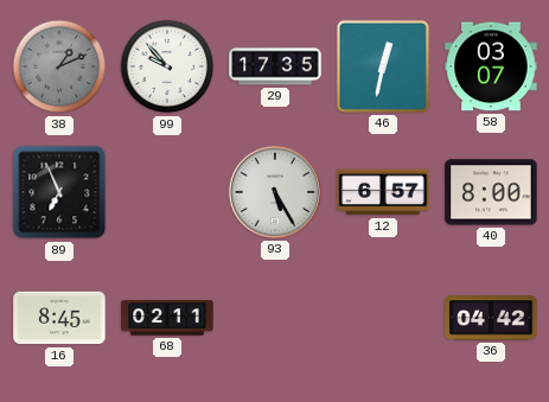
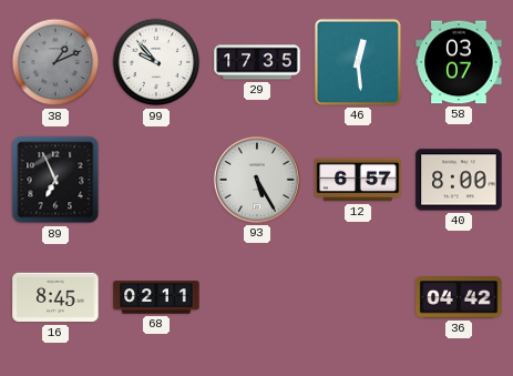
46: 12:32 -> 12:29 (358, 62)
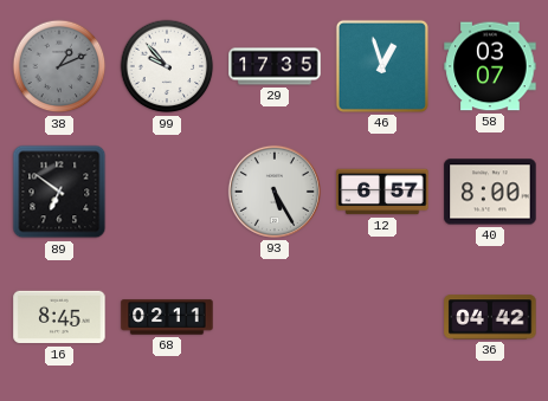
46: 12:29 -> 12:57 (382, 66)
89: 6:56 -> 6:51 (59, 192)
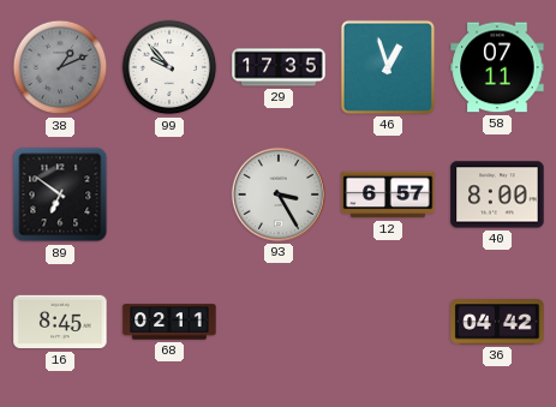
58: 03:07 -> 07:11 (497, 67)
93: 5:25 -> 3:25 (279, 194)
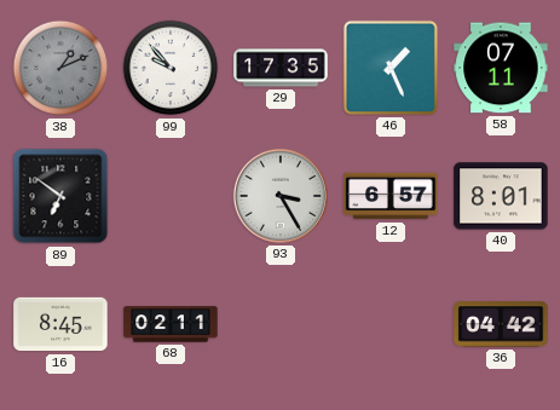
46: 12:57 -> 1:26 (391, 68)
40: 8:00 -> 8:01 (501, 196)
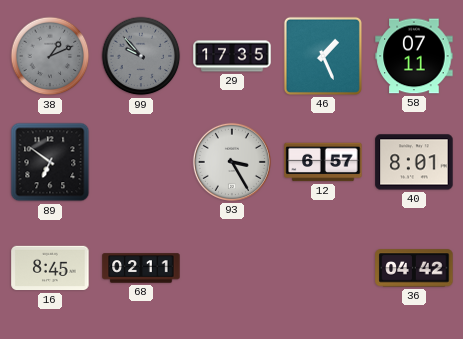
99 dial: white -> grey (141, 56)
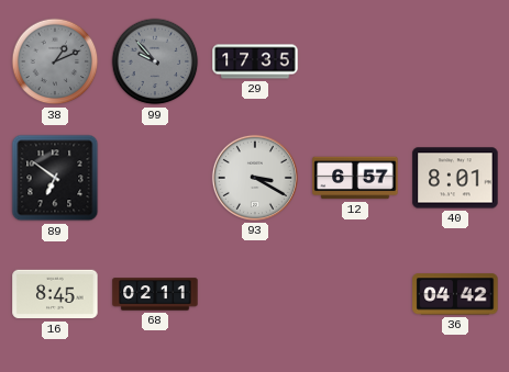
46: 1:26 -> none (323, 56)
58: 07:11 -> none (414, 56)
93: 3:25 -> 3:20 (255, 178)
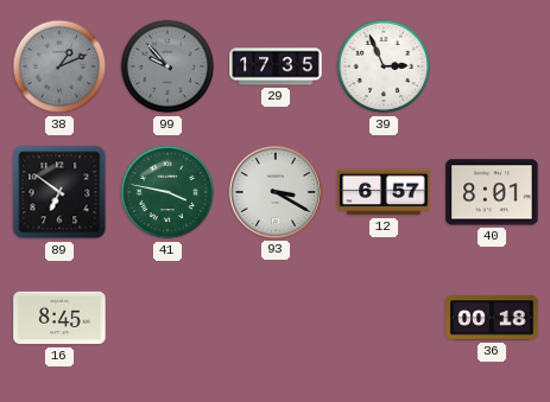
39: none -> 2:56 (384, 66)
41: none -> 3:47 (167, 192)
68: 02:11 -> none (155, 294)
36: 04:42 -> 00:18 (492, 318)
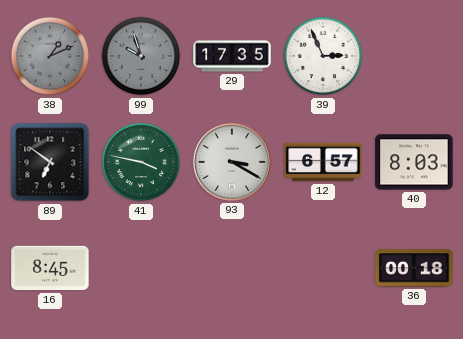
99: 9:53 -> 9:57 (141, 56)
40: 8:01 -> 8:03 (414, 162)
